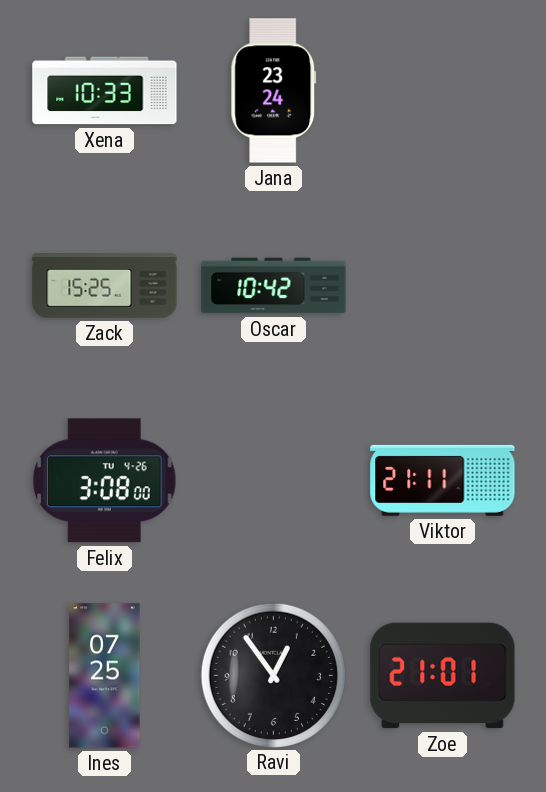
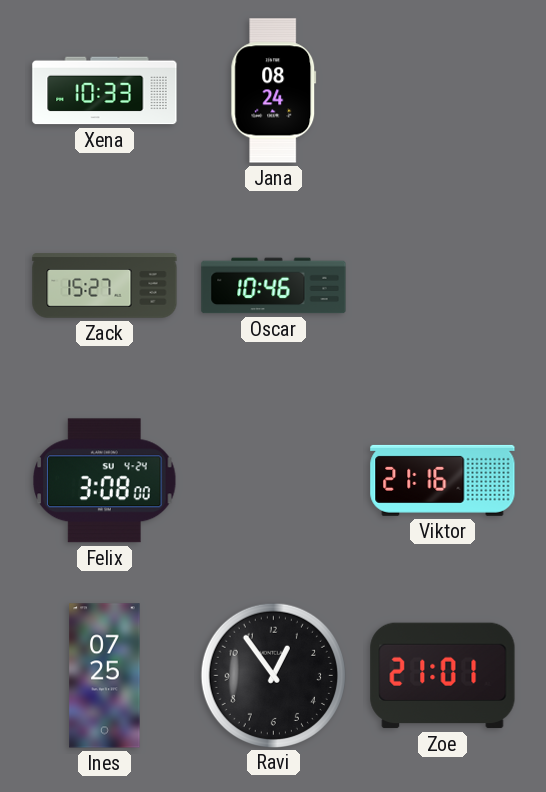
Jana: 23:24 -> 08:24 (274, 91)
Zack: 15:25 -> 15:27 (105, 286)
Oscar: 10:42 -> 10:46 (274, 286)
Felix date: TU 4-26 -> SU 4-24 (105, 481)
Viktor: 21:11 -> 21:16 (443, 480)
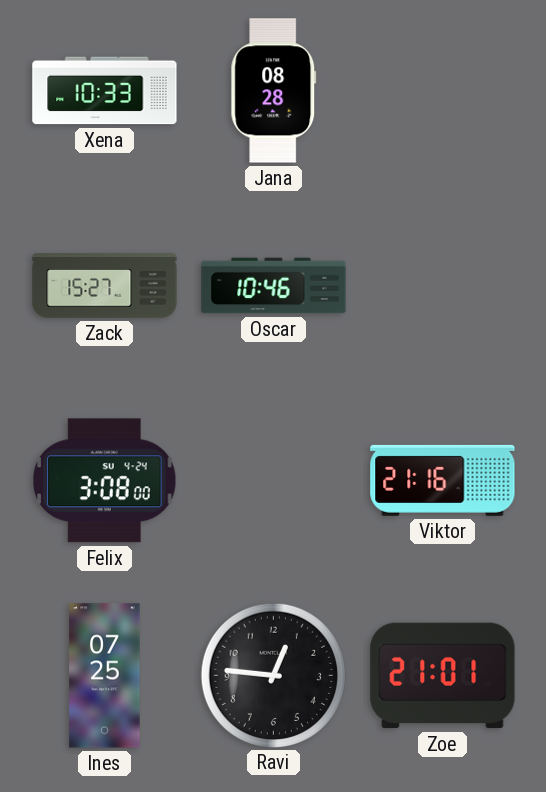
Jana: 08:24 -> 08:28 (274, 91)
Ravi: 12:54 -> 12:46 (273, 675)
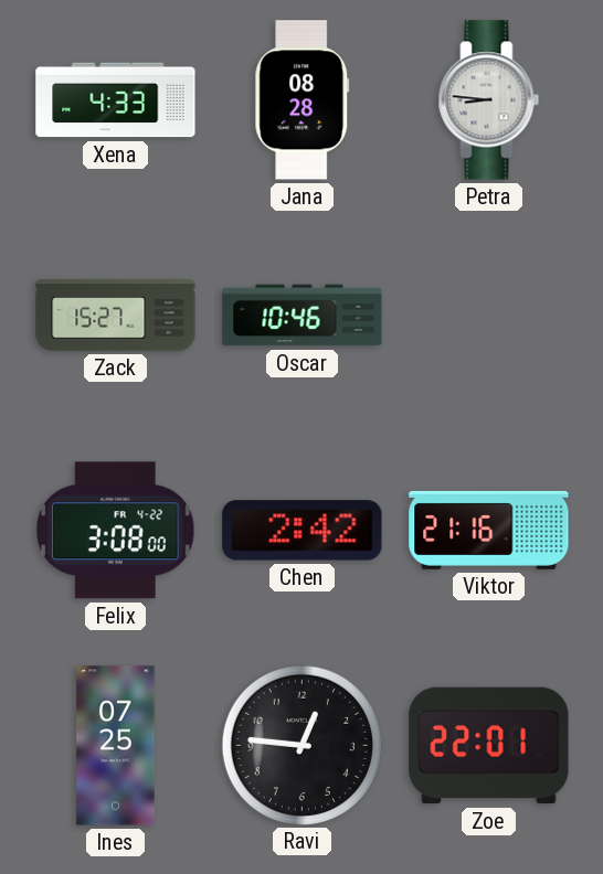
Xena: 10:33 -> 4:33 (116, 100)
Petra: none -> 8:46 (489, 100)
Felix date: SU 4-24 -> FR 4-22 (116, 531)
Chen: none -> 2:42 (303, 531)
Zoe: 21:01 -> 22:01 (489, 746)
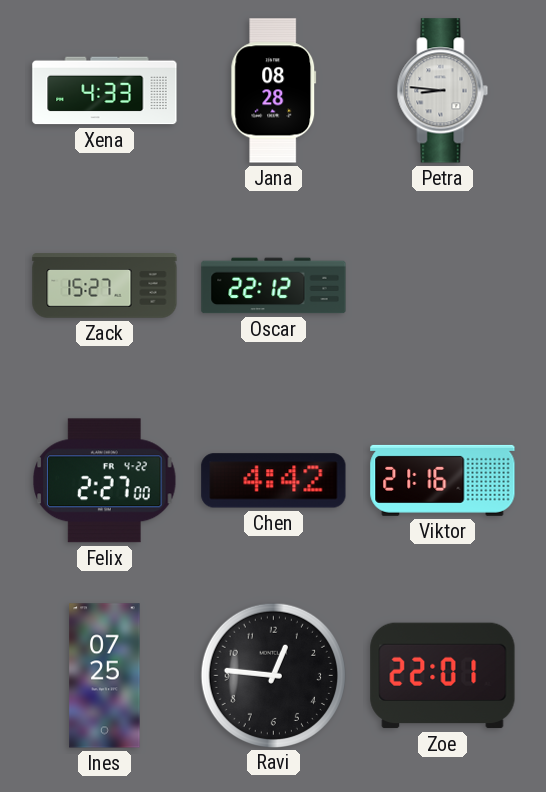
Oscar: 10:46 -> 22:12 (274, 286)
Felix: 3:08 -> 2:27 (105, 481)
Chen: 2:42 -> 4:42 (274, 481)
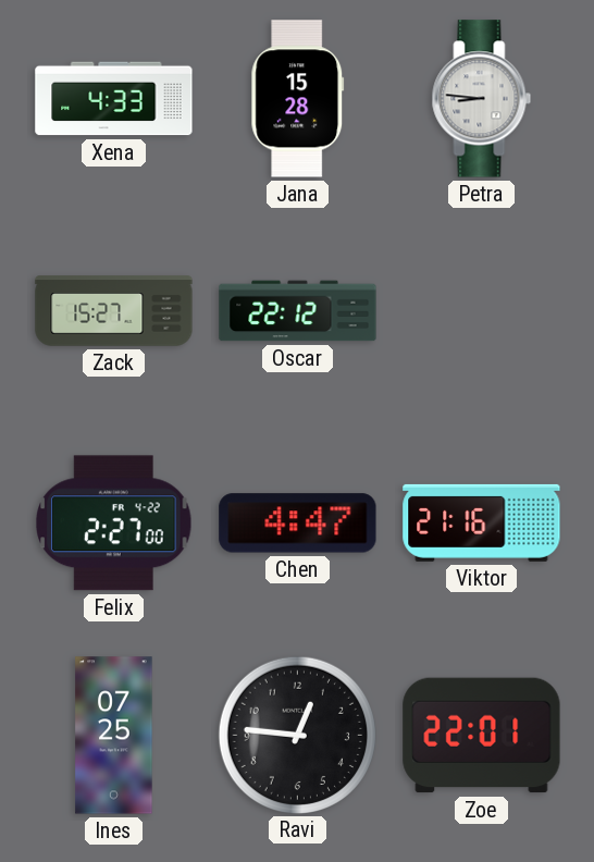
Jana: 08:28 -> 15:28 (298, 99)
Chen: 4:42 -> 4:47 (298, 524)
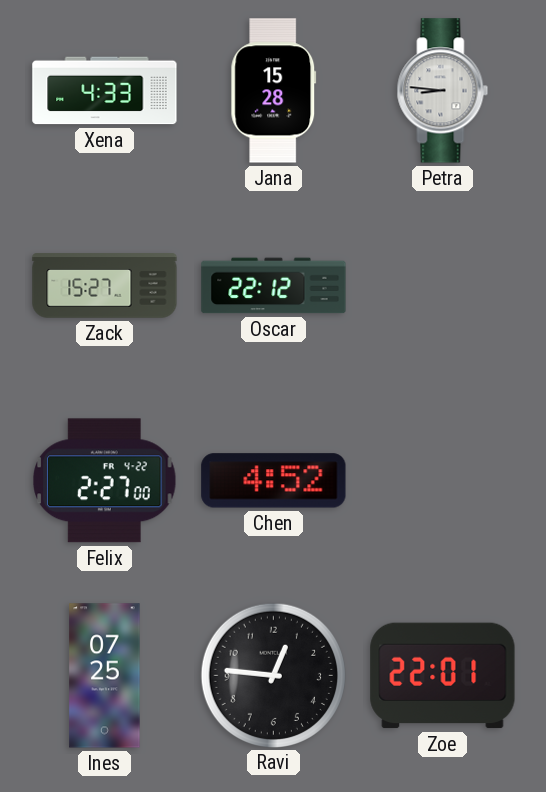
Chen: 4:47 -> 4:52 (274, 481)
Viktor: 21:16 -> none (482, 522)
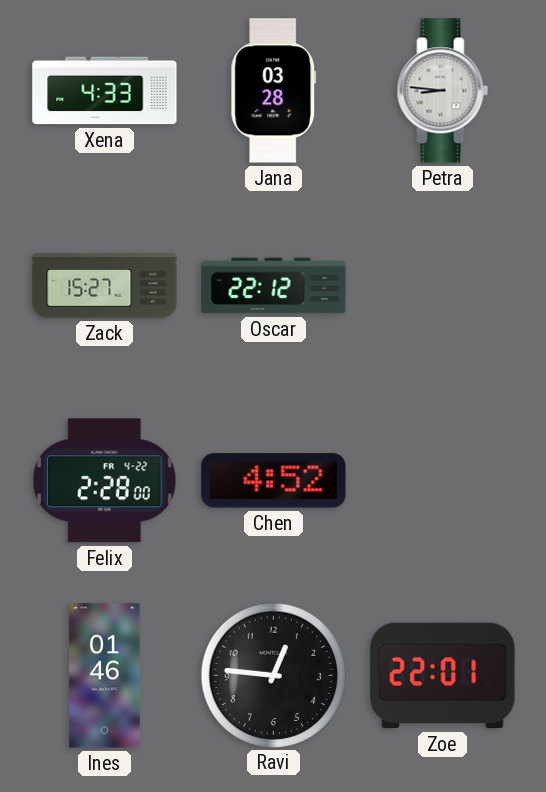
Jana: 15:28 -> 03:28 (274, 91)
Felix: 2:27 -> 2:28 (105, 481)
Ines: 07:25 -> 01:46 (105, 676)
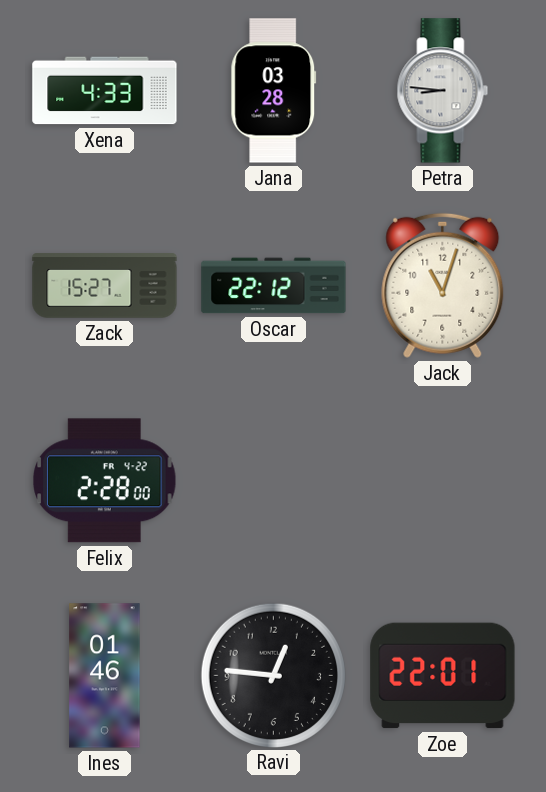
Jack: none -> 11:03 (443, 285)
Chen: 4:52 -> none (274, 481)
